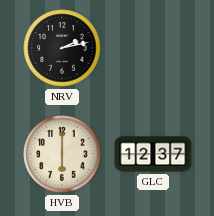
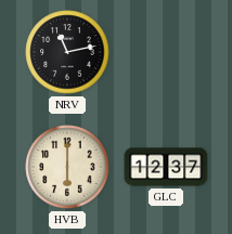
NRV: 2:13 -> 11:13 (67, 52)
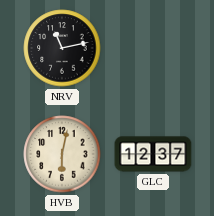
HVB: 6:00 -> 6:02 (62, 154)
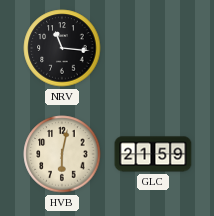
NRV: 11:13 -> 11:16 (62, 48)
GLC: 12:37 -> 21:59 (153, 154)
